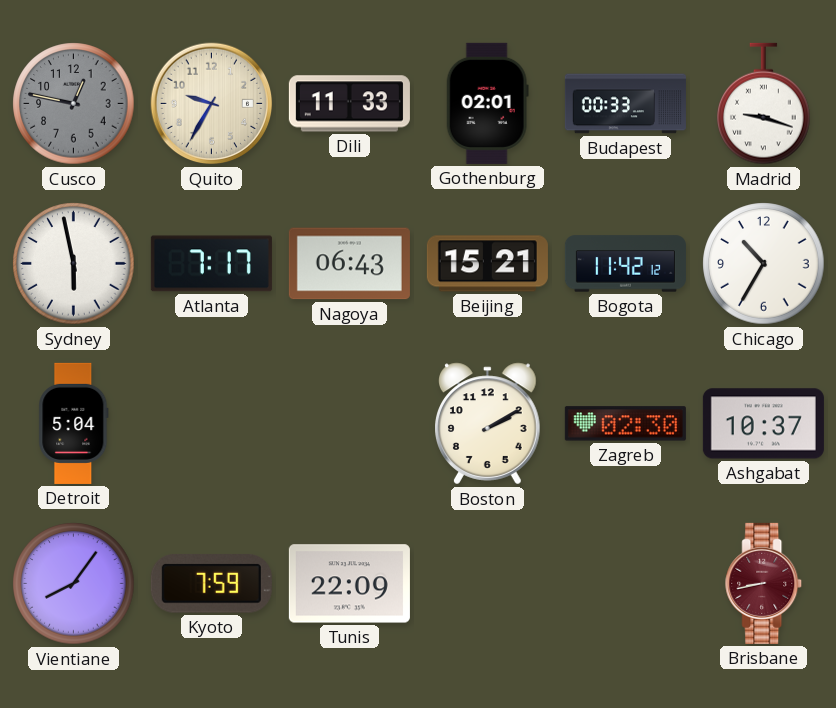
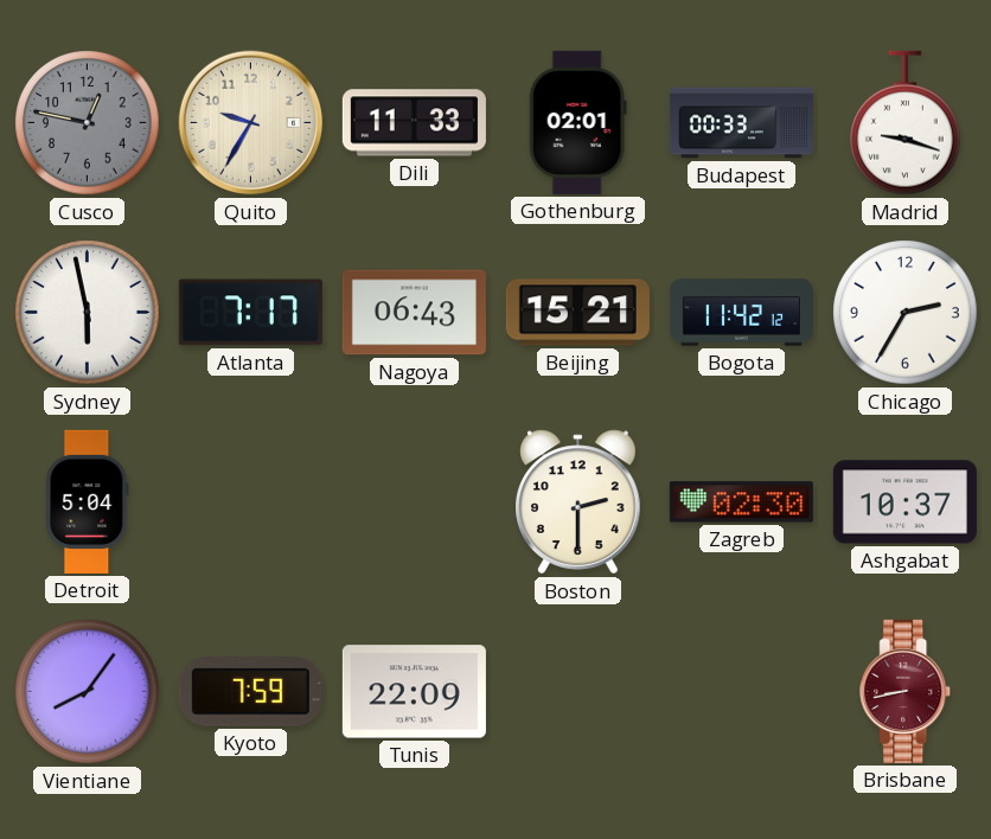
Chicago: 10:35 -> 2:35 (906, 313)
Boston: 2:10 -> 2:30 (578, 502)
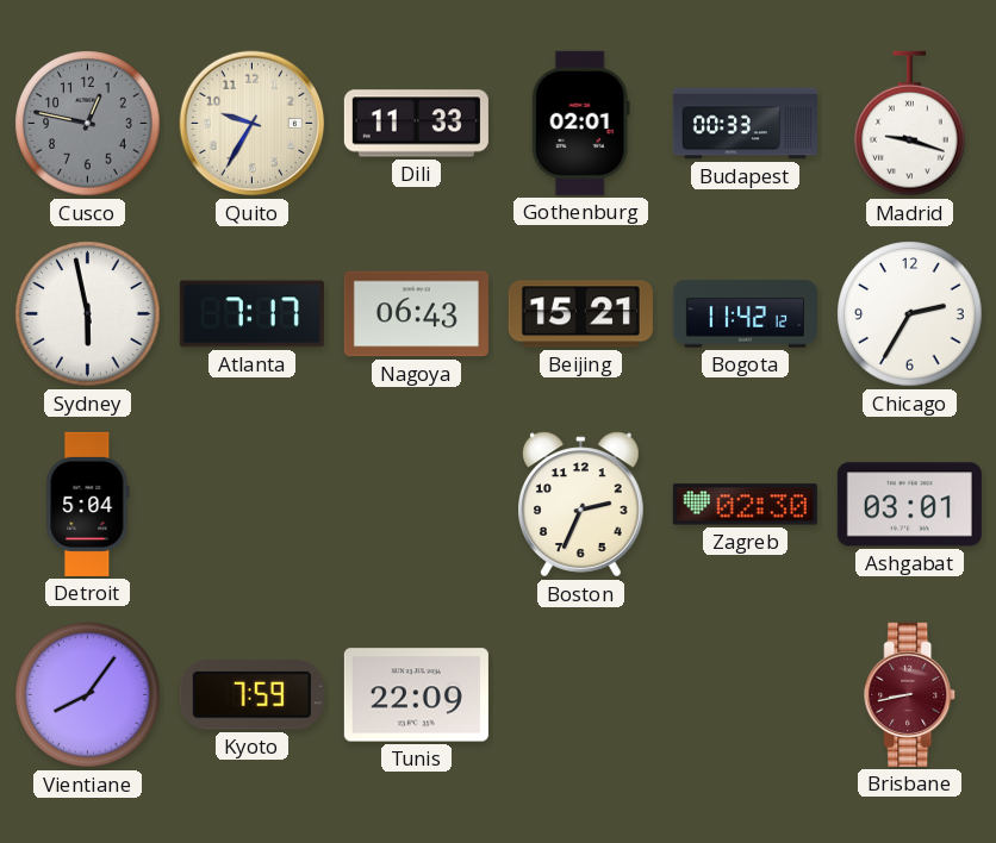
Boston: 2:30 -> 2:34 (581, 505)
Ashgabat: 10:37 -> 03:01 (909, 505)
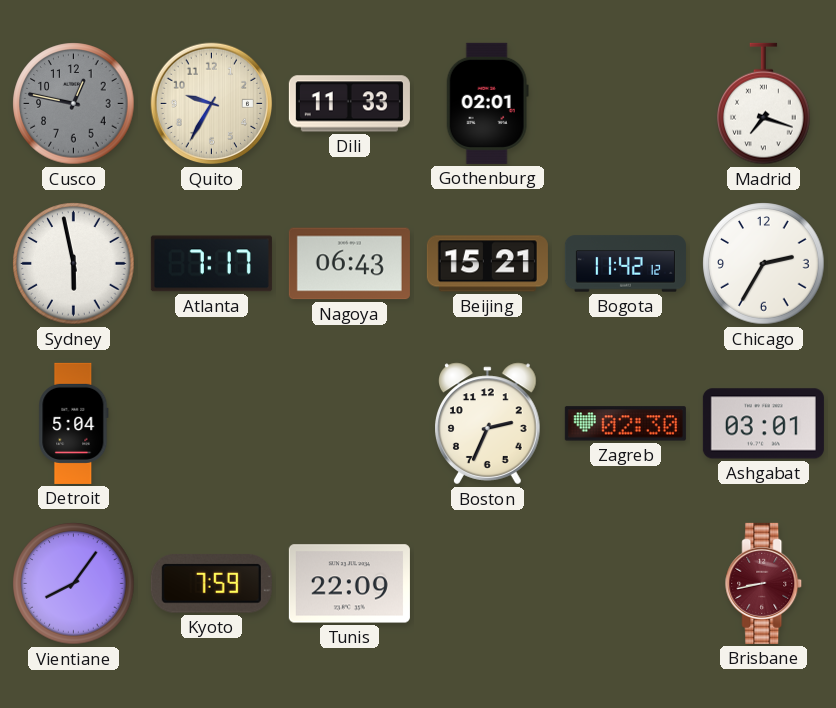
Budapest: 00:33 -> none (745, 124)
Madrid: 9:18 -> 7:18 (764, 104)
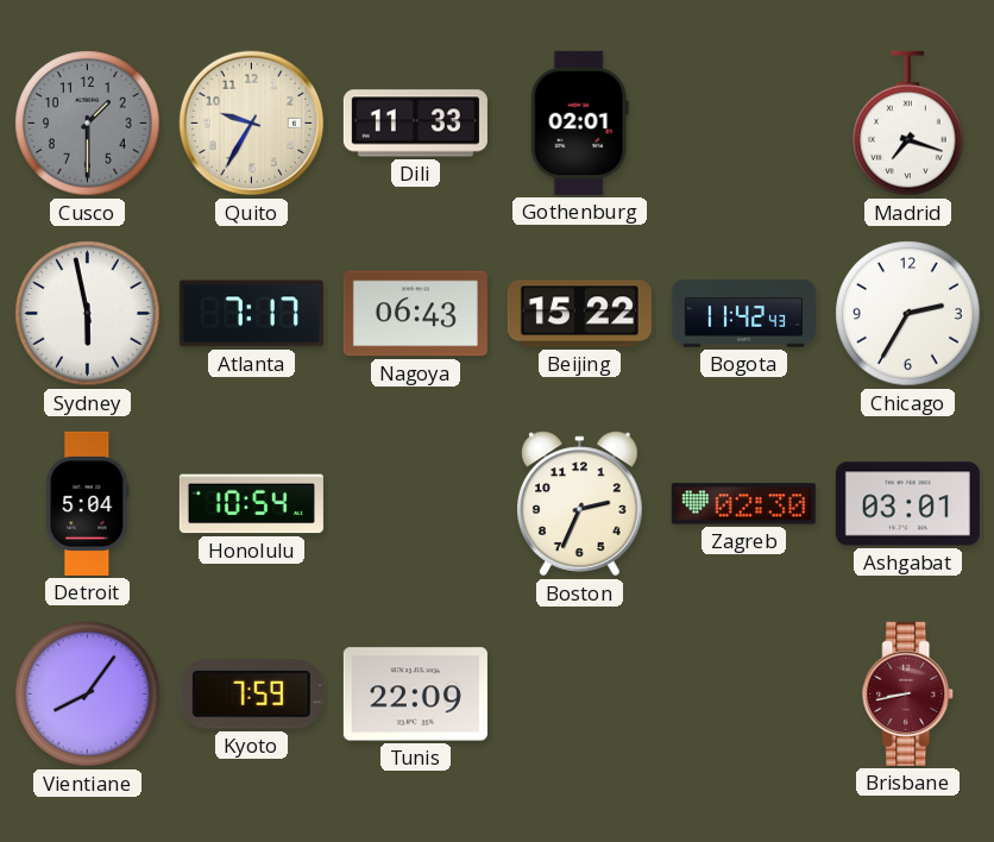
Cusco: 12:47 -> 1:30 (88, 124)
Beijing: 15:21 -> 15:22 (579, 314)
Bogota: 11:42:12 -> 11:42:43 (743, 314)
Honolulu: none -> 10:54 (251, 504)
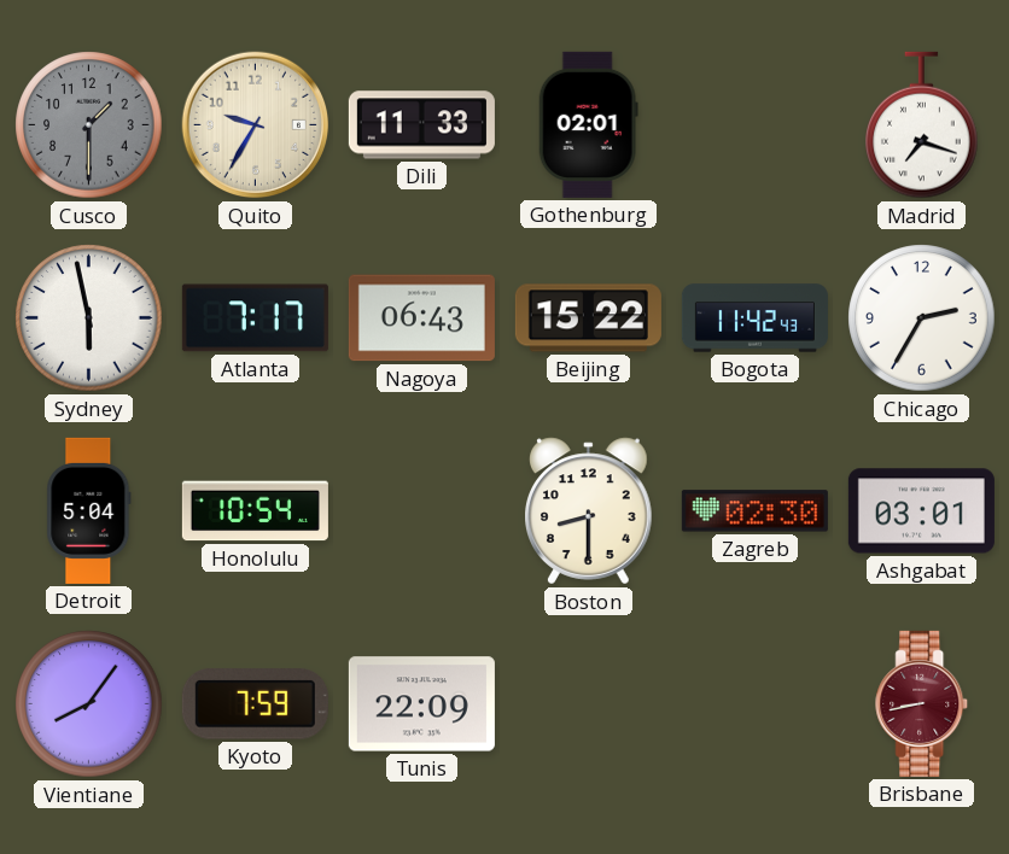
Boston: 2:34 -> 8:30 (589, 511)
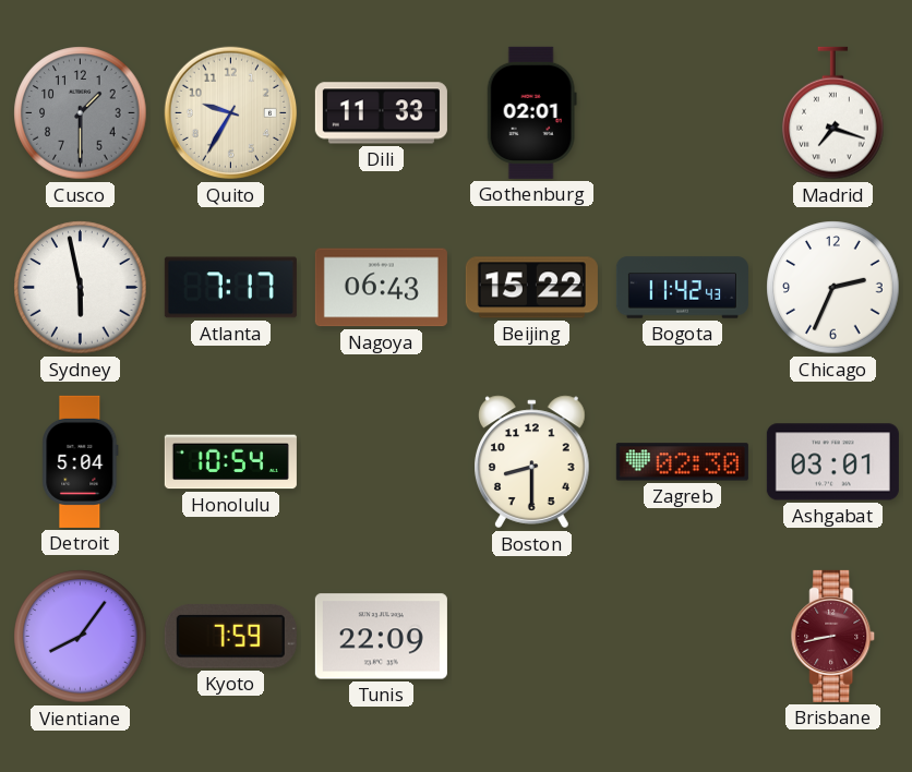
Chicago: 2:35 -> 2:34 (833, 288)
